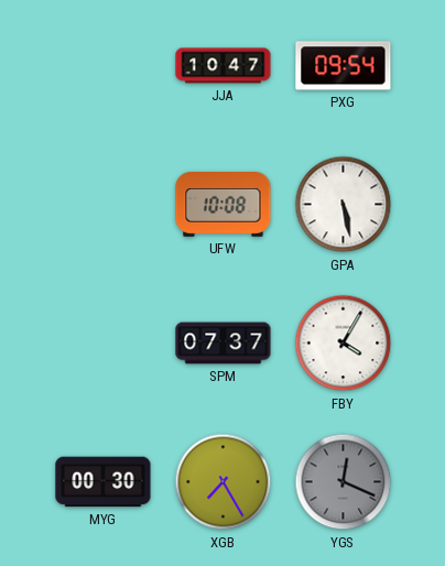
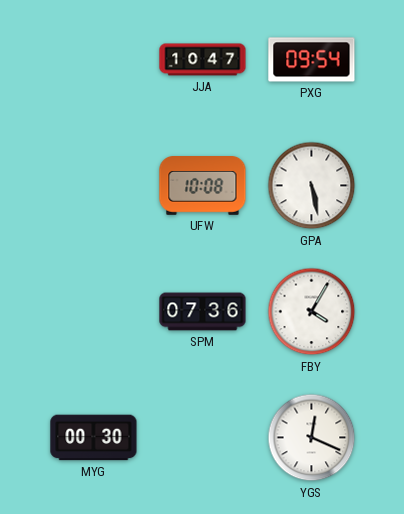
SPM: 07:37 -> 07:36 (203, 312)
XGB: 7:25 -> none (224, 482)
YGS dial: grey -> white (312, 438)
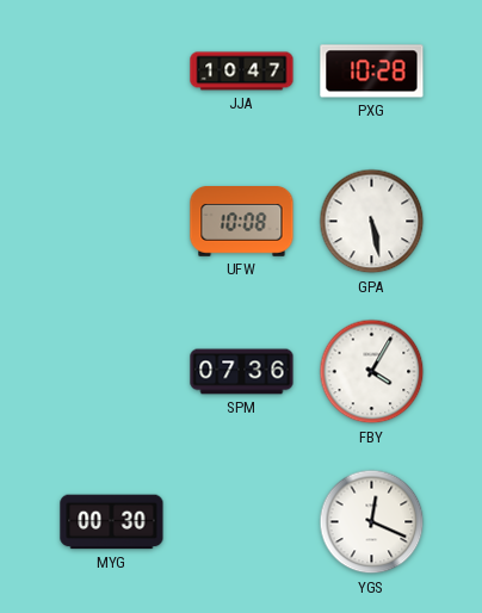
PXG: 09:54 -> 10:28 (372, 72)
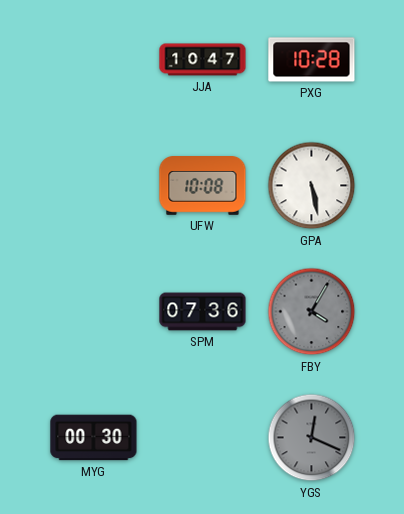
FBY dial: white -> grey (312, 312)
YGS dial: white -> grey (312, 438)
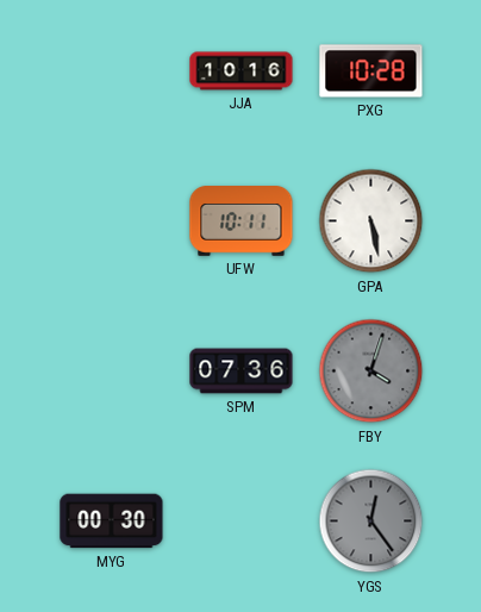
JJA: 10:47 -> 10:16 (242, 71)
UFW: 10:08 -> 10:11 (242, 221)
FBY: 4:05 -> 4:03 (371, 371)
YGS: 12:19 -> 12:24 (371, 522)
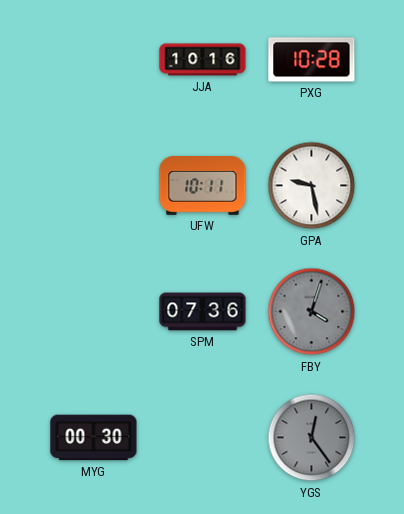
GPA: 5:28 -> 9:28 (312, 186)
